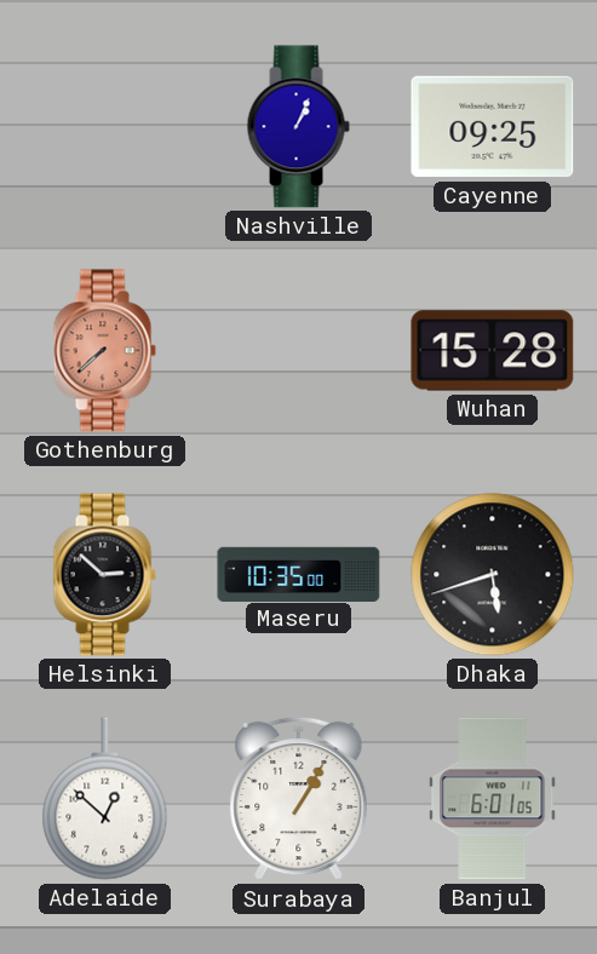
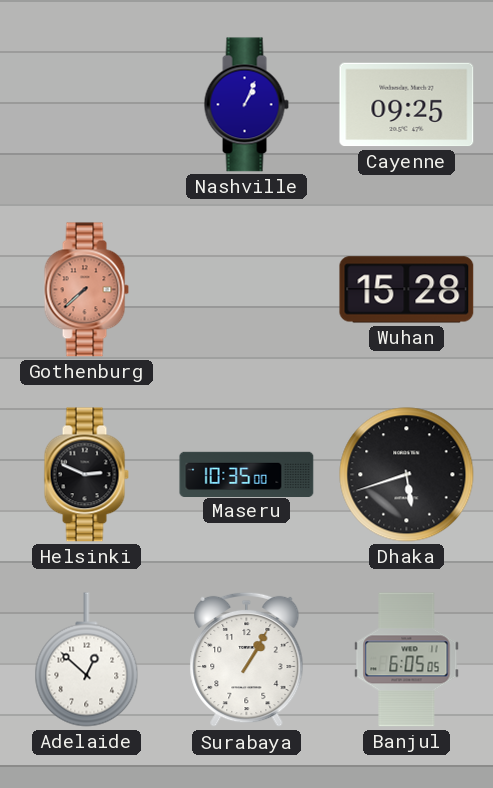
Helsinki: 2:52 -> 2:49 (86, 475)
Banjul: 6:01 -> 6:05 (407, 660)
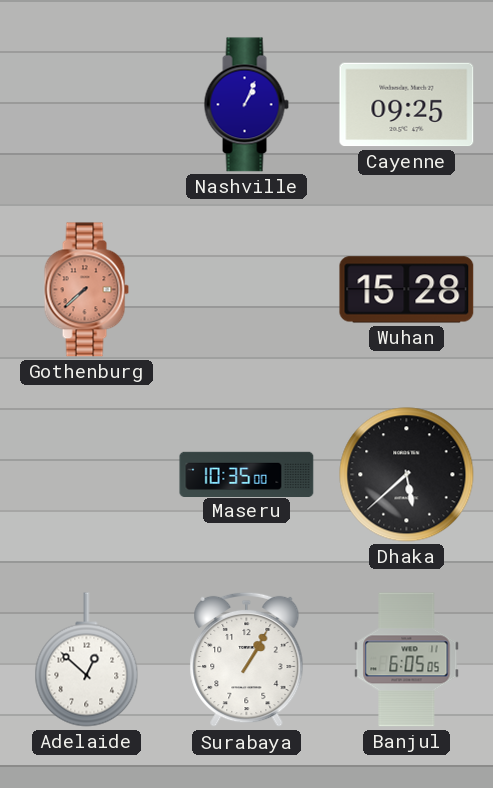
Helsinki: 2:49 -> none (86, 475)
Dhaka: 5:42 -> 5:38 (407, 475)
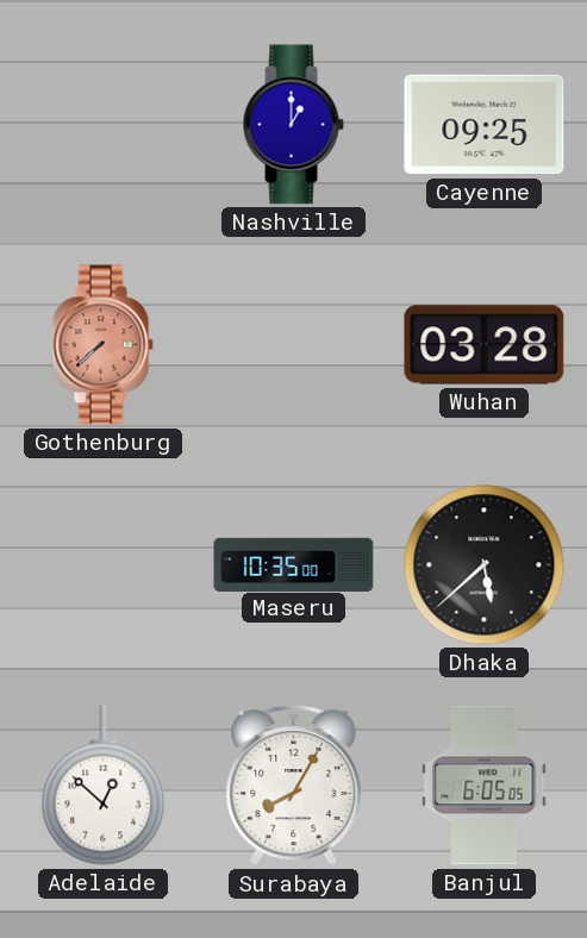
Nashville: 1:04 -> 1:00 (293, 125)
Wuhan: 15:28 -> 03:28 (485, 345)
Surabaya: 1:05 -> 8:05 (294, 786)
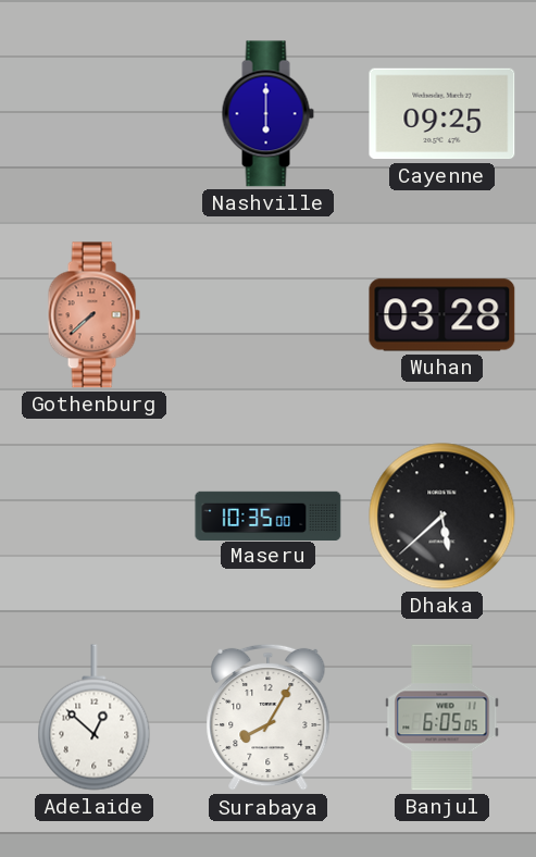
Nashville: 1:00 -> 6:00 (267, 114)
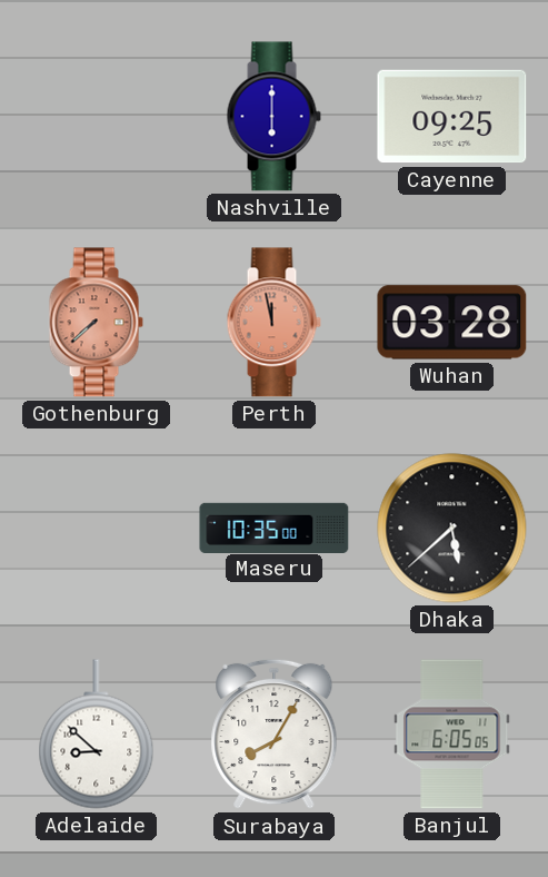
Perth: none -> 11:58 (273, 323)
Adelaide: 12:52 -> 8:52 (97, 735)
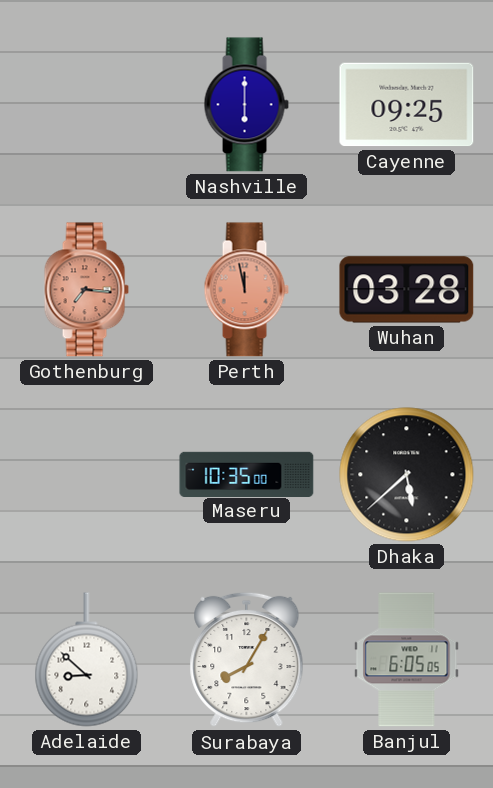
Gothenburg: 7:38 -> 7:16 (86, 290)
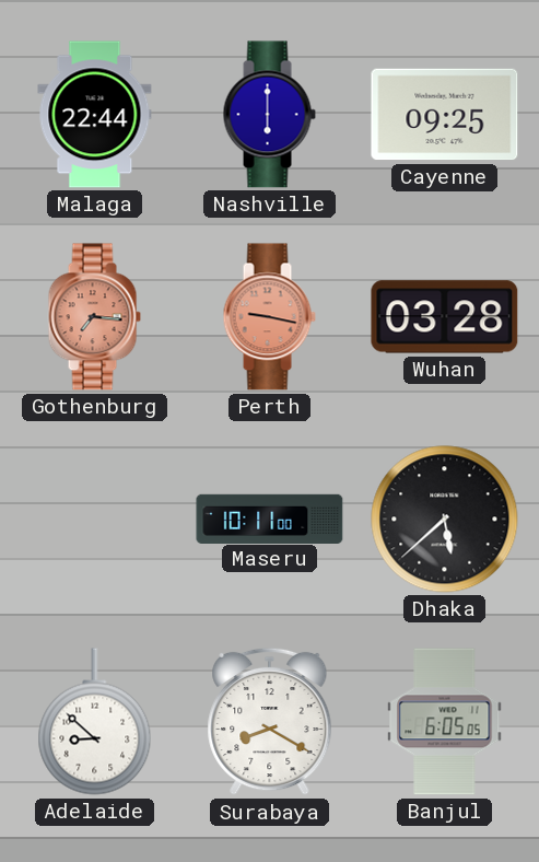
Malaga: none -> 22:44 (95, 115)
Perth: 11:58 -> 9:17 (269, 317)
Maseru: 10:35 -> 10:11 (270, 519)
Surabaya: 8:05 -> 8:20 (270, 722)
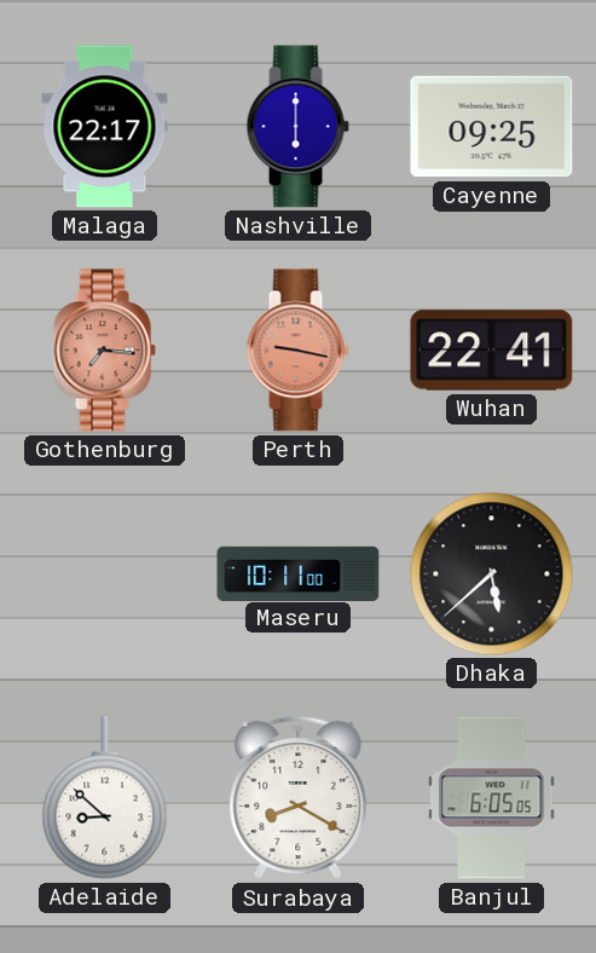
Malaga: 22:44 -> 22:17 (105, 127)
Wuhan: 03:28 -> 22:41 (492, 351)
